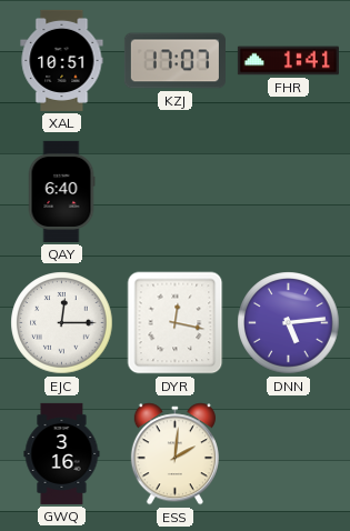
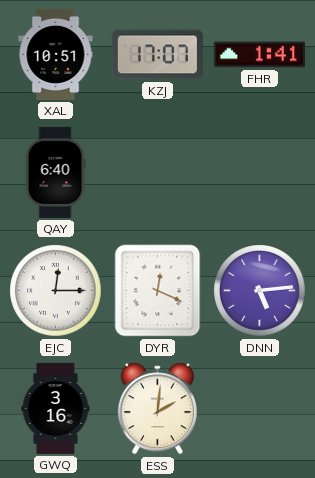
DYR: 12:17 -> 12:19 (158, 291)
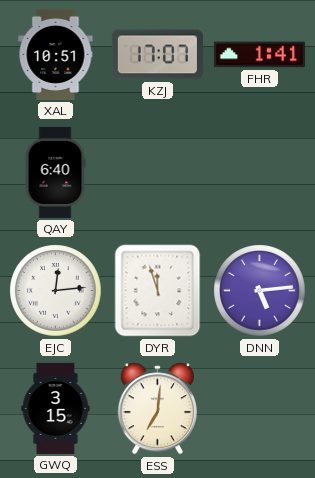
EJC: 12:15 -> 12:14 (56, 291)
DYR: 12:19 -> 11:57 (158, 291)
GWQ: 3:16 -> 3:15 (56, 408)
ESS: 2:01 -> 7:01 (157, 409)
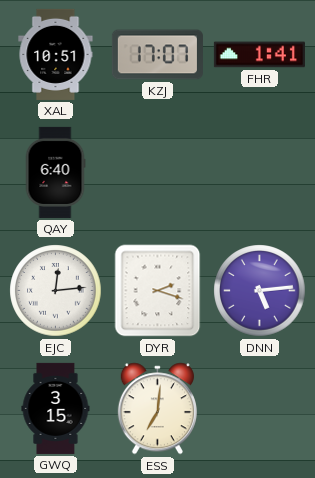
DYR: 11:57 -> 2:18 (158, 291)
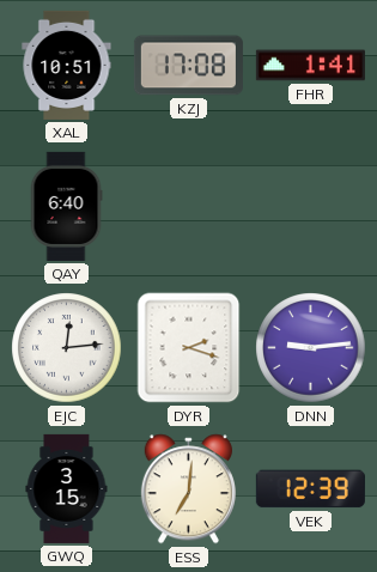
KZJ: 17:07 -> 17:08 (188, 66)
DNN: 5:14 -> 9:14 (311, 348)
VEK: none -> 12:39 (310, 489)
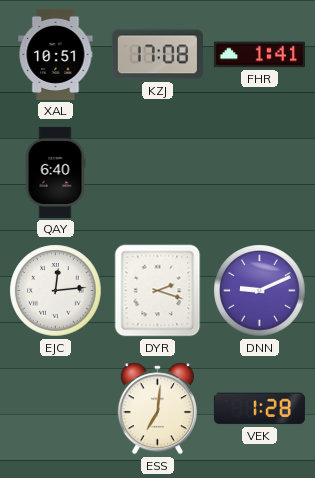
DNN: 9:14 -> 9:11 (260, 291)
GWQ: 3:15 -> none (67, 488)
VEK: 12:39 -> 1:28 (259, 409)
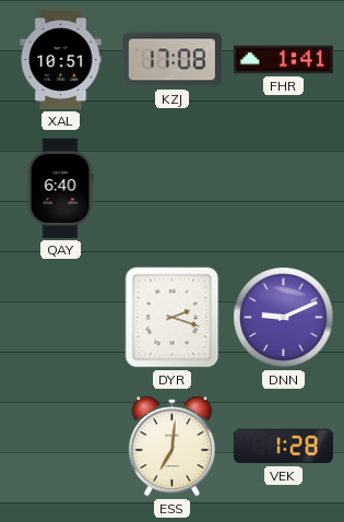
EJC: 12:14 -> none (56, 291)
